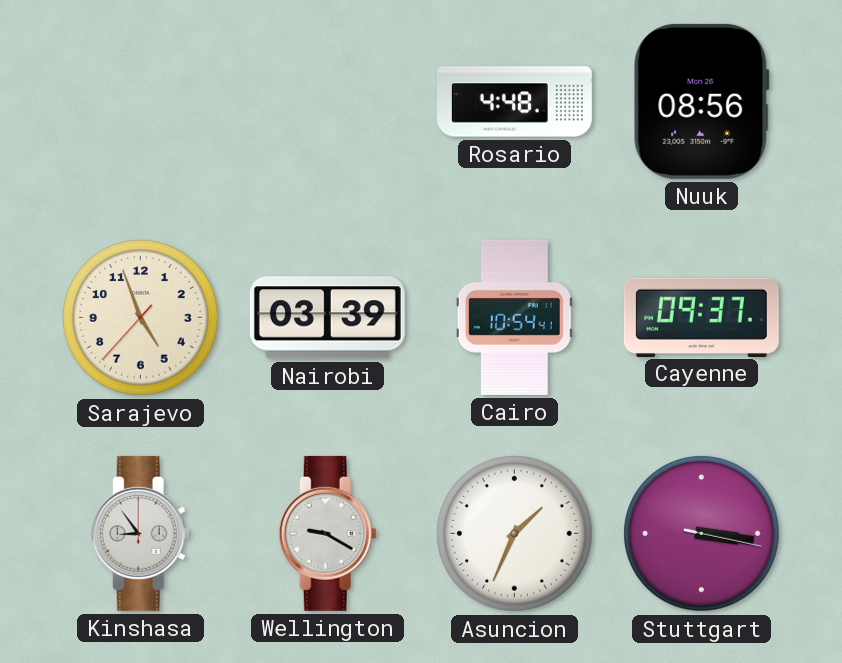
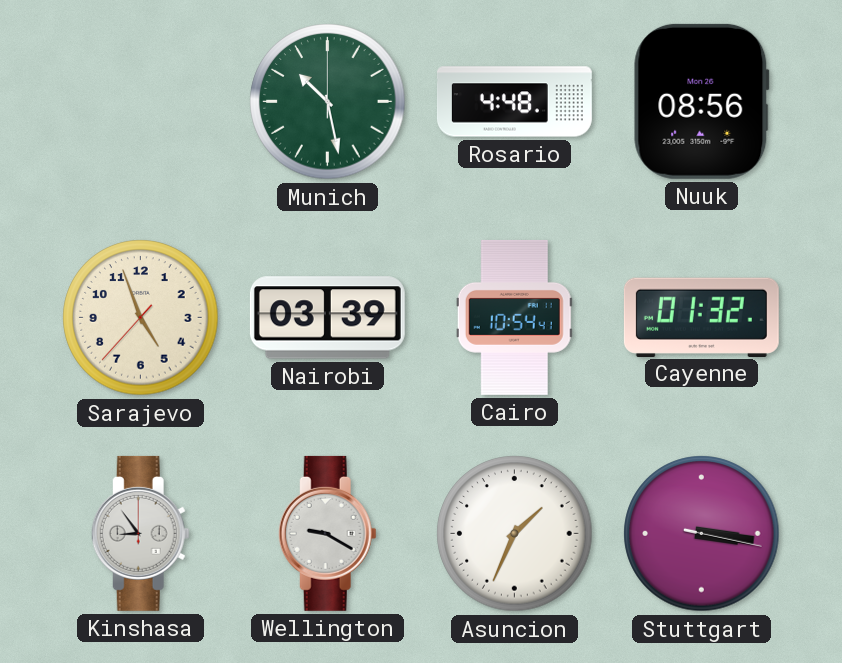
Munich: none -> 10:28 (328, 102)
Cayenne: 09:37 -> 01:32 (701, 317)
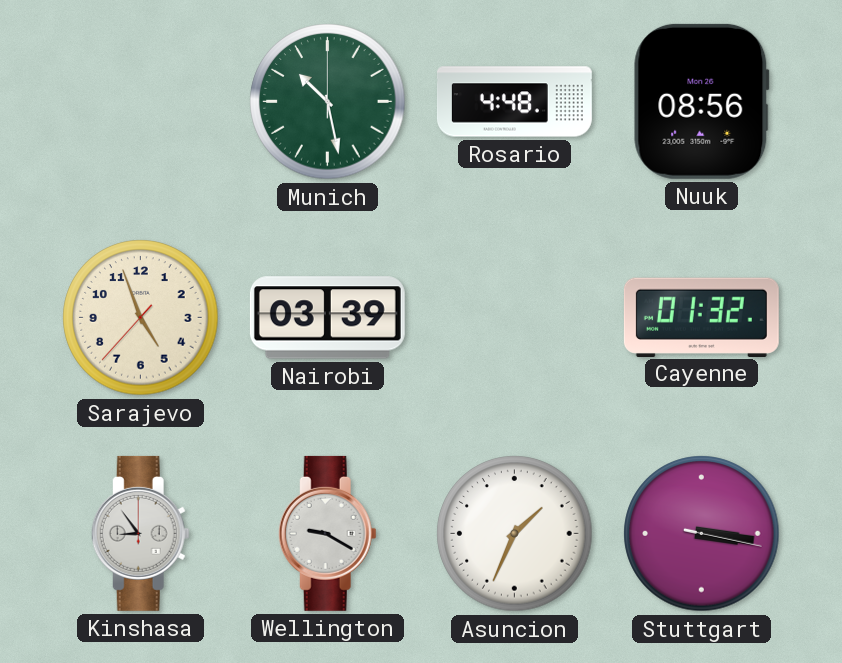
Cairo: 10:54 -> none (514, 317)
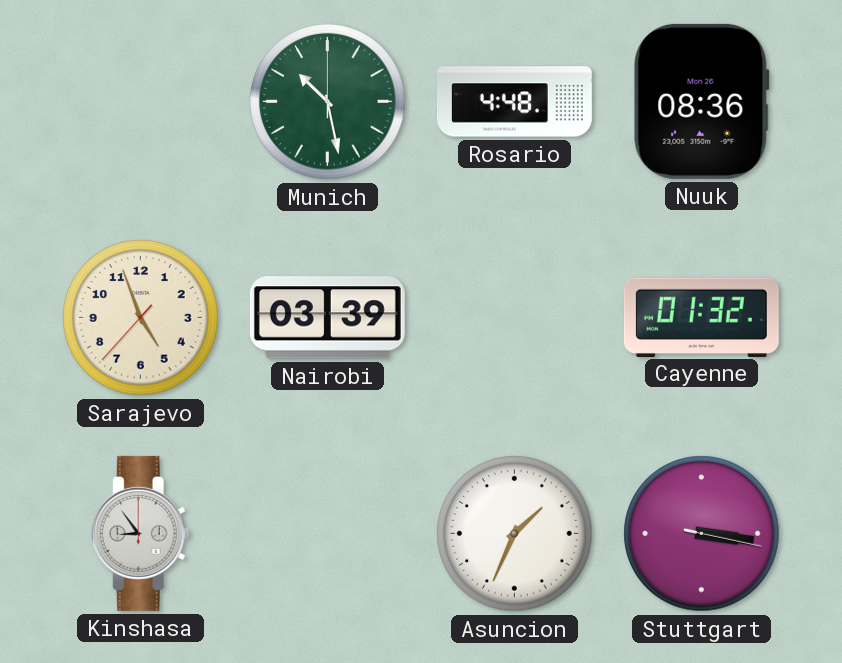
Nuuk: 08:56 -> 08:36 (702, 101)
Wellington: 9:20 -> none (327, 533)
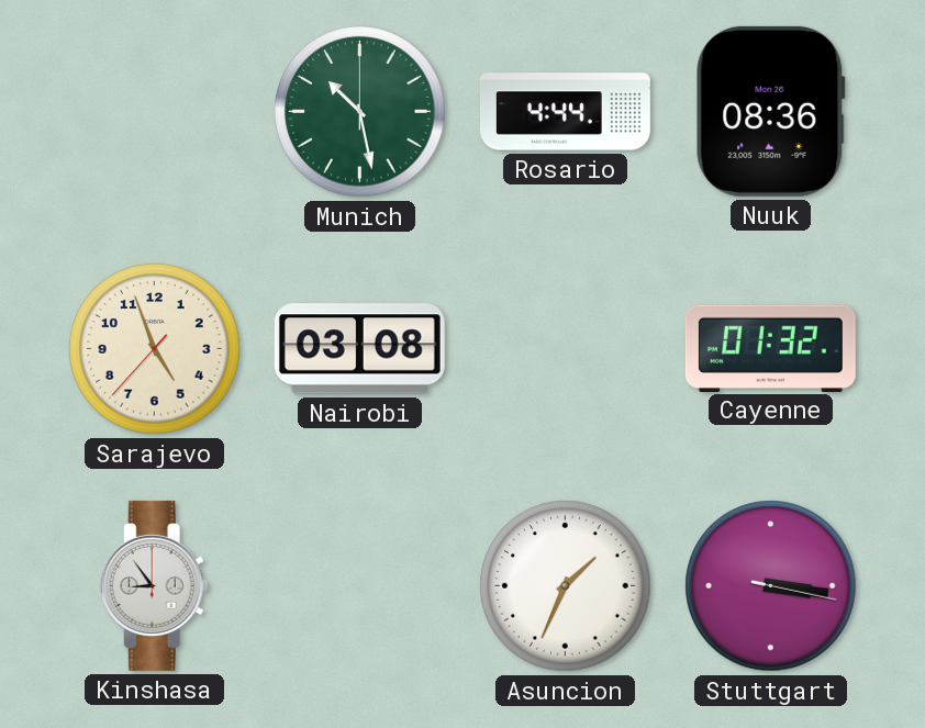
Rosario: 4:48 -> 4:44 (565, 112)
Nairobi: 03:39 -> 03:08 (359, 349)
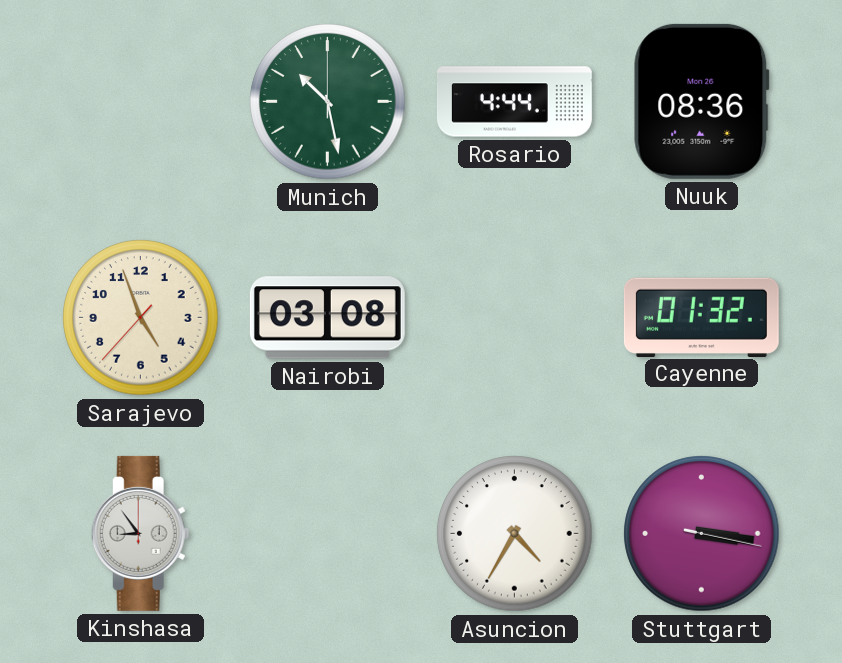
Asuncion: 1:34 -> 4:35 (515, 534)
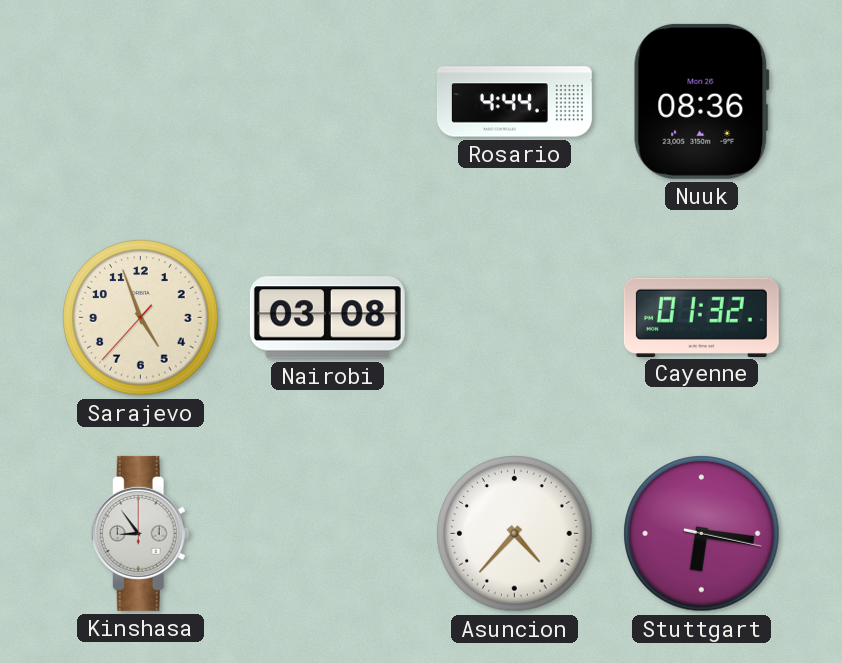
Munich: 10:28 -> none (328, 102)
Asuncion: 4:35 -> 4:37 (515, 534)
Stuttgart: 3:16 -> 6:16 (702, 534)
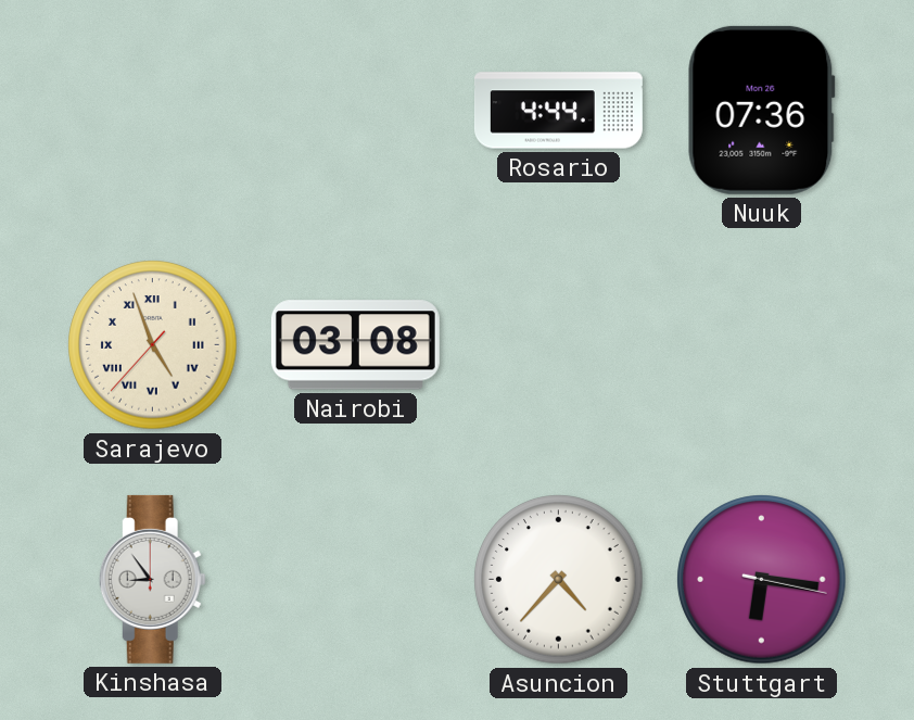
Nuuk: 08:36 -> 07:36 (762, 110)
Sarajevo numerals: Arabic -> Roman (153, 345)
Cayenne: 01:32 -> none (701, 317)
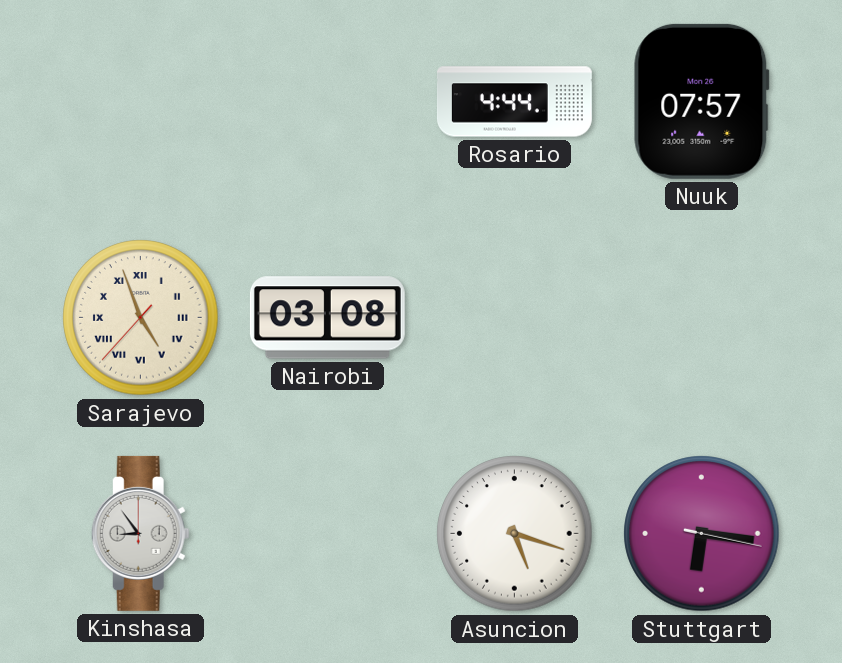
Nuuk: 07:36 -> 07:57 (702, 101)
Asuncion: 4:37 -> 5:18 (515, 534)
